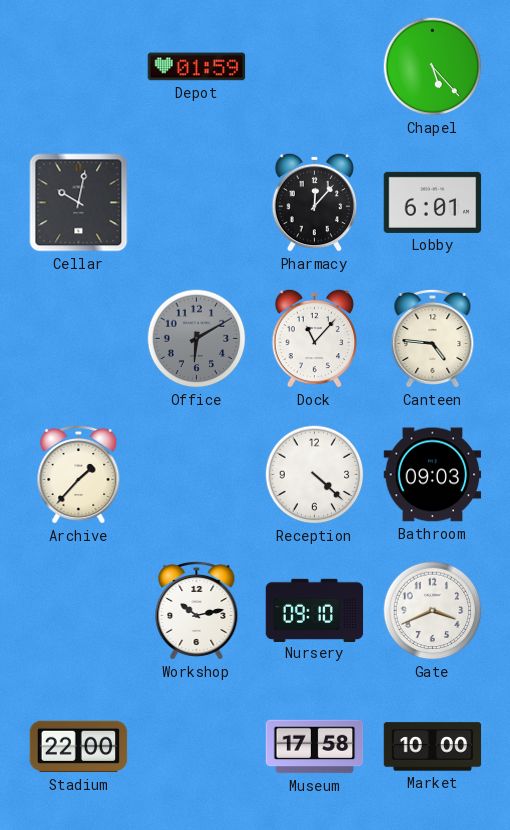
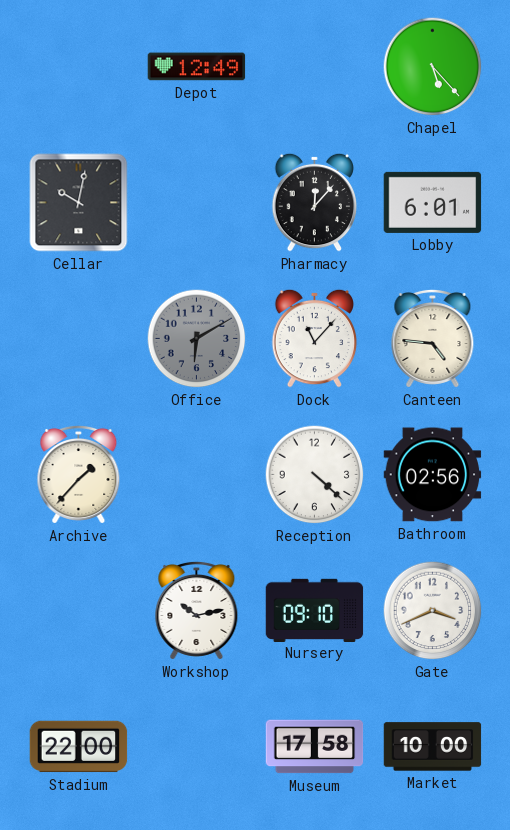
Depot: 01:59 -> 12:49 (197, 67)
Bathroom: 09:03 -> 02:56 (433, 475)
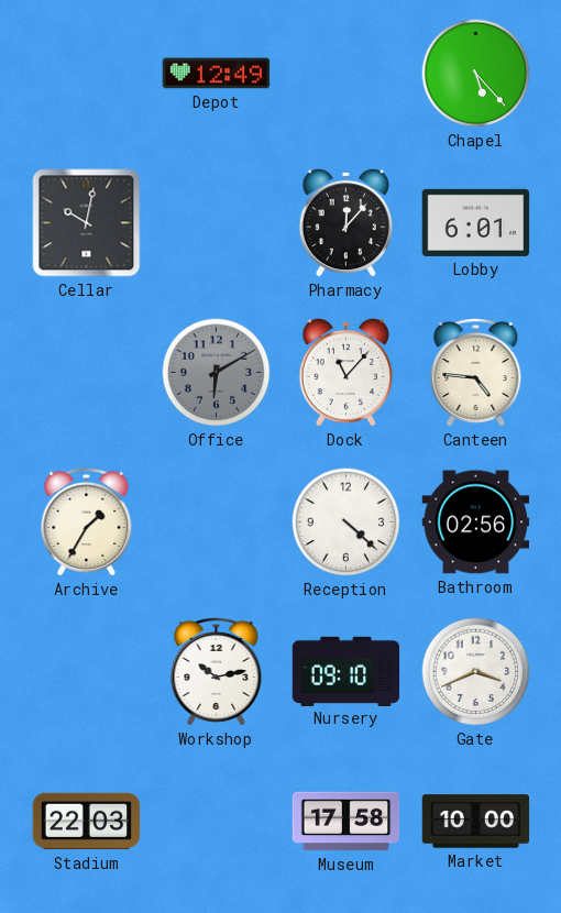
Archive: 1:37 -> 1:35 (87, 521)
Stadium: 22:00 -> 22:03 (87, 822)
